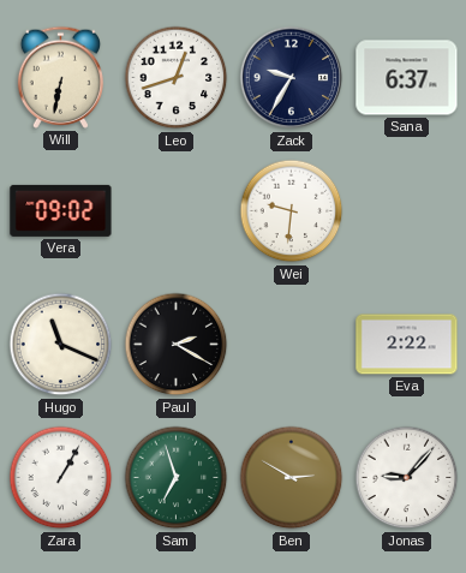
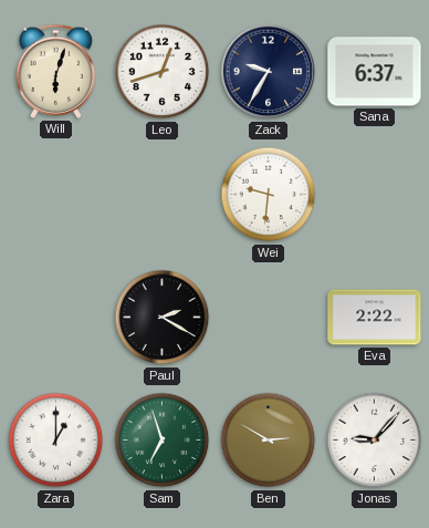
Will: 6:32 -> 6:03 (55, 71)
Vera: 09:02 -> none (61, 210)
Hugo: 11:19 -> none (61, 345)
Zara: 1:05 -> 1:00 (56, 441)
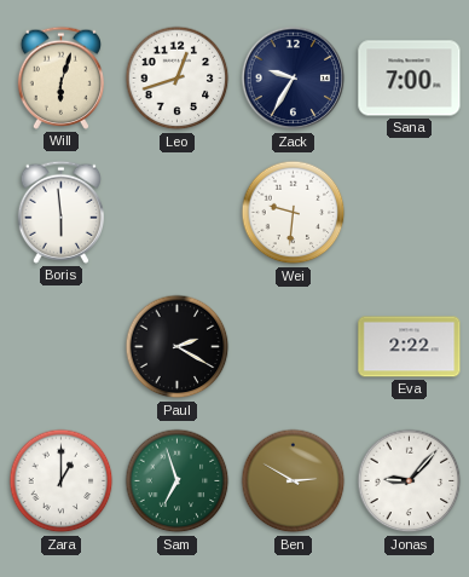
Sana: 6:37 -> 7:00 (410, 79)
Boris: none -> 5:59 (60, 212)
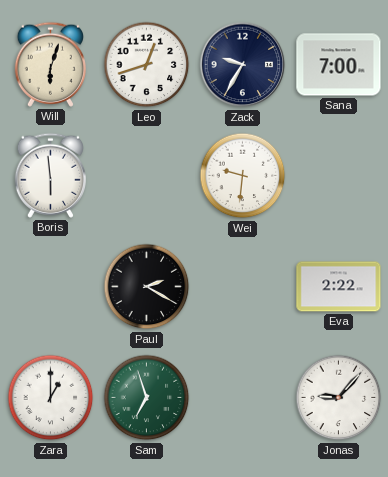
Ben: 2:50 -> none (294, 481)
